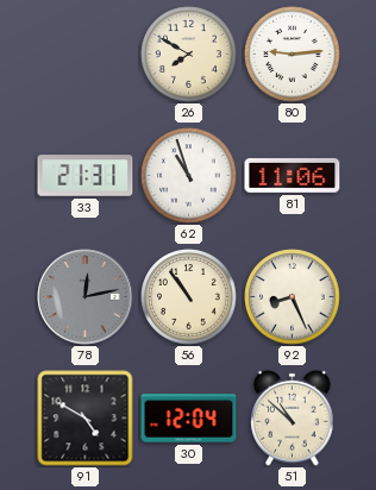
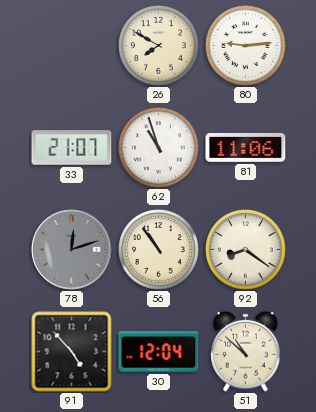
33: 21:31 -> 21:07 (72, 148)
78: 12:13 -> 12:12 (72, 250)
92: 8:26 -> 8:21 (246, 250)
91: 4:50 -> 4:53 (72, 352)
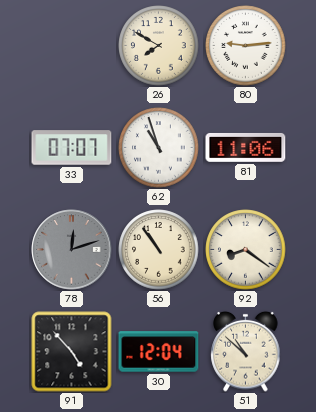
33: 21:07 -> 07:07 (72, 148)
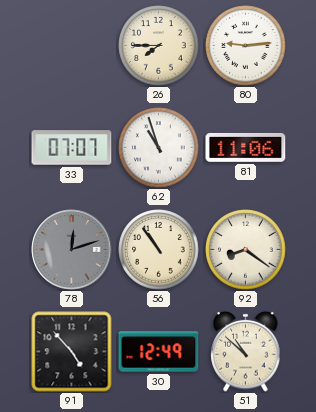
26: 7:50 -> 7:45 (159, 46)
30: 12:04 -> 12:49 (159, 352)
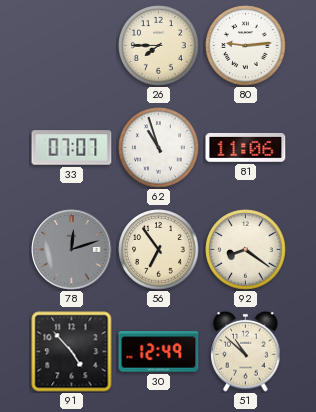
56: 10:54 -> 6:54 (159, 250)
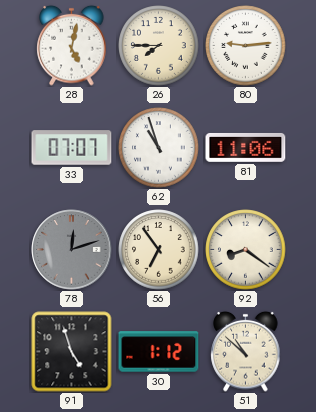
28: none -> 5:02 (72, 45)
91: 4:53 -> 4:57 (72, 352)
30: 12:49 -> 1:12 (159, 352)
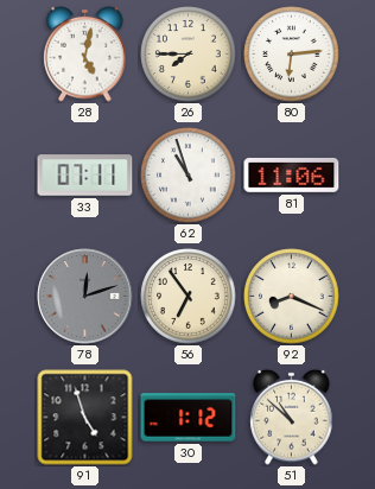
80: 9:14 -> 6:14 (292, 55)
33: 07:07 -> 07:11 (85, 176)
92: 8:21 -> 8:19 (292, 297)
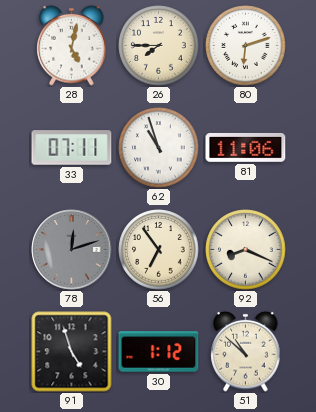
80: 6:14 -> 6:12 (246, 46)
